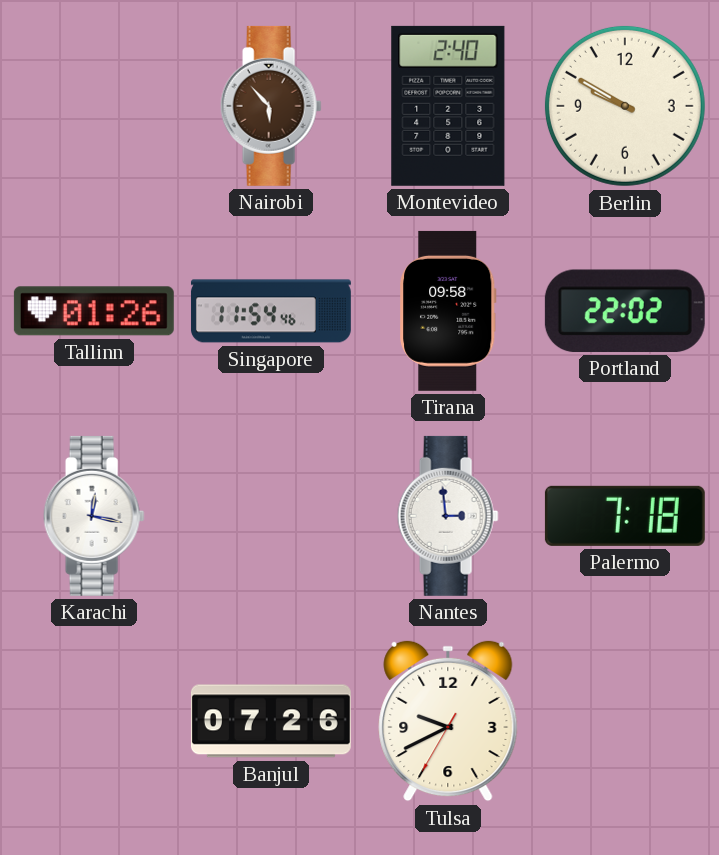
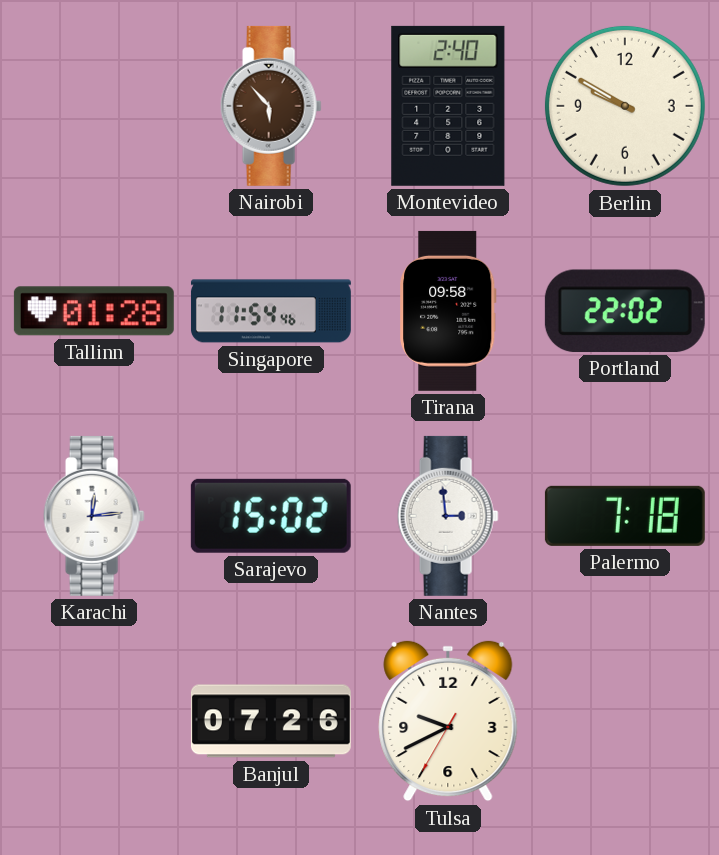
Tallinn: 01:26 -> 01:28 (94, 311)
Karachi: 12:17 -> 12:14 (94, 516)
Sarajevo: none -> 15:02 (271, 516)
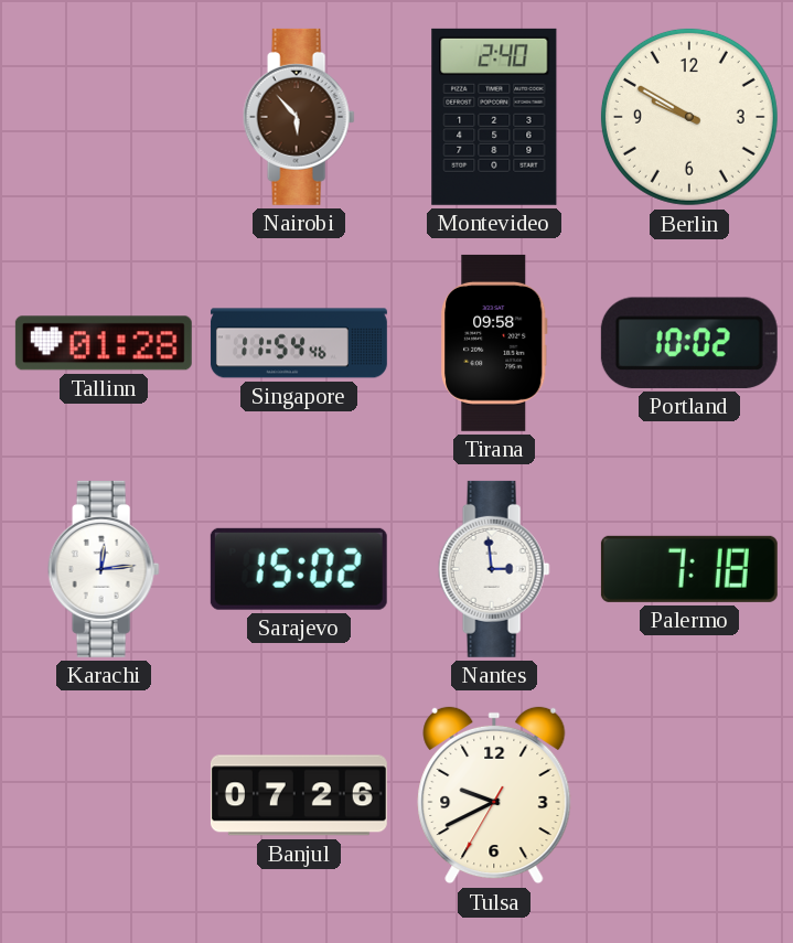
Portland: 22:02 -> 10:02 (689, 343)
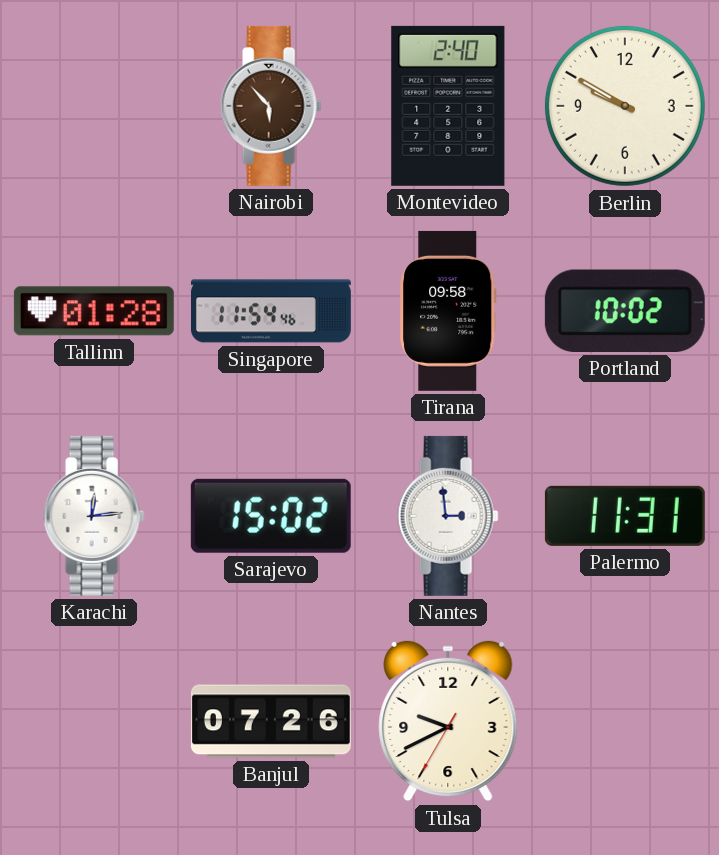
Palermo: 7:18 -> 11:31 (625, 516)
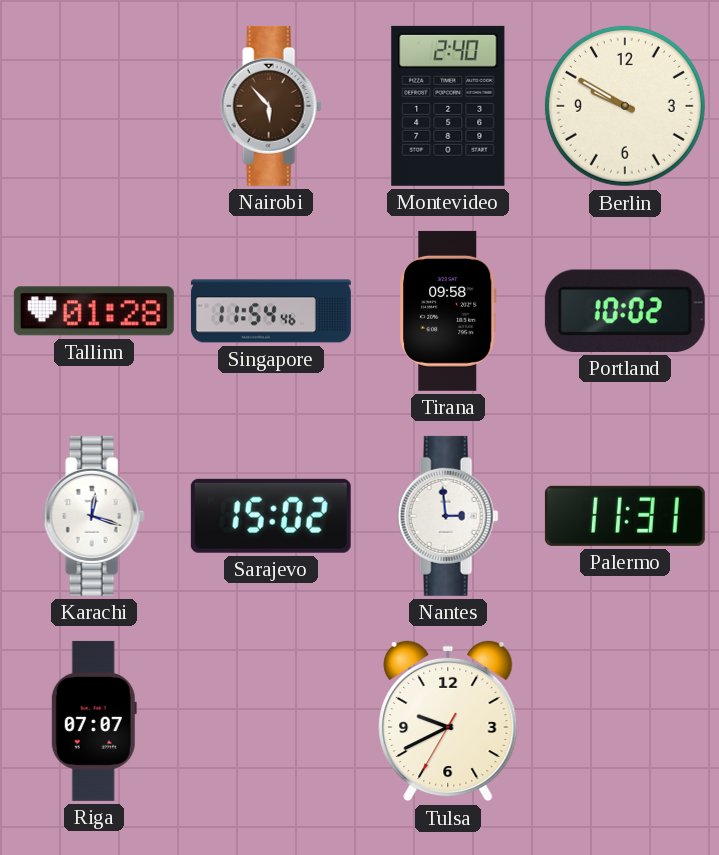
Karachi: 12:14 -> 12:18 (94, 516)
Riga: none -> 07:07 (94, 721)
Banjul: 07:26 -> none (271, 721)
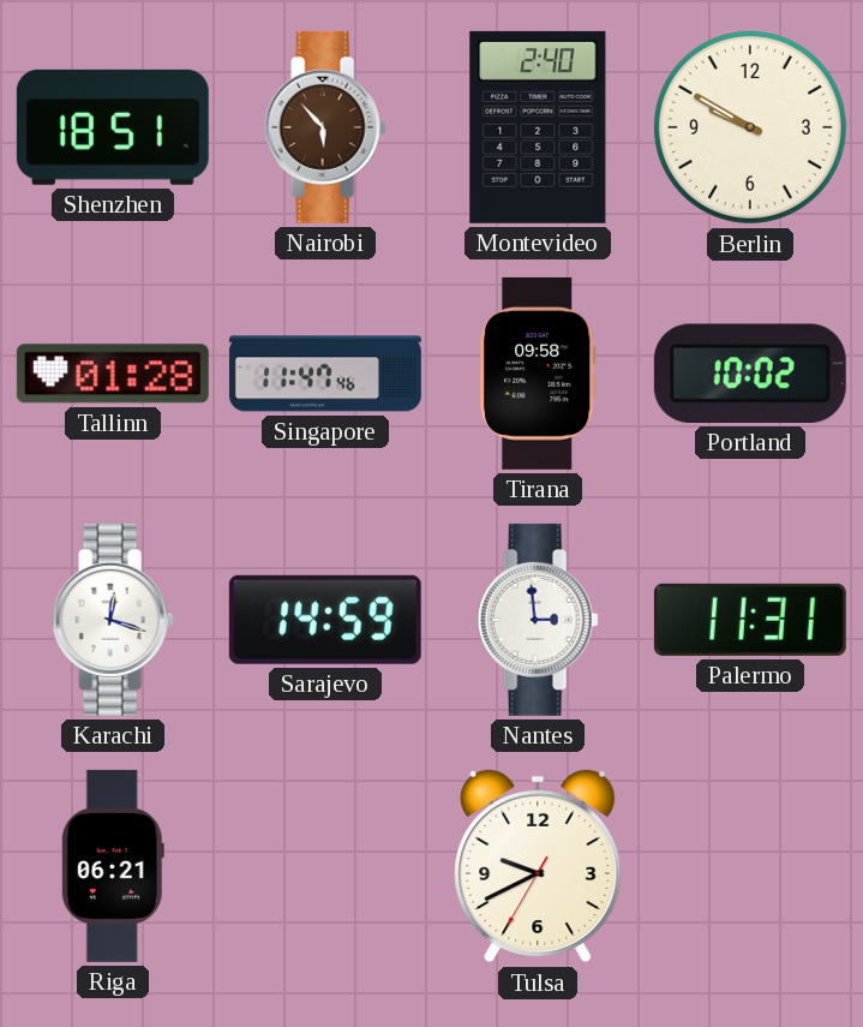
Shenzhen: none -> 18:51 (113, 127)
Singapore: 11:54 -> 11:47 (325, 374)
Sarajevo: 15:02 -> 14:59 (325, 620)
Riga: 07:07 -> 06:21 (113, 866)
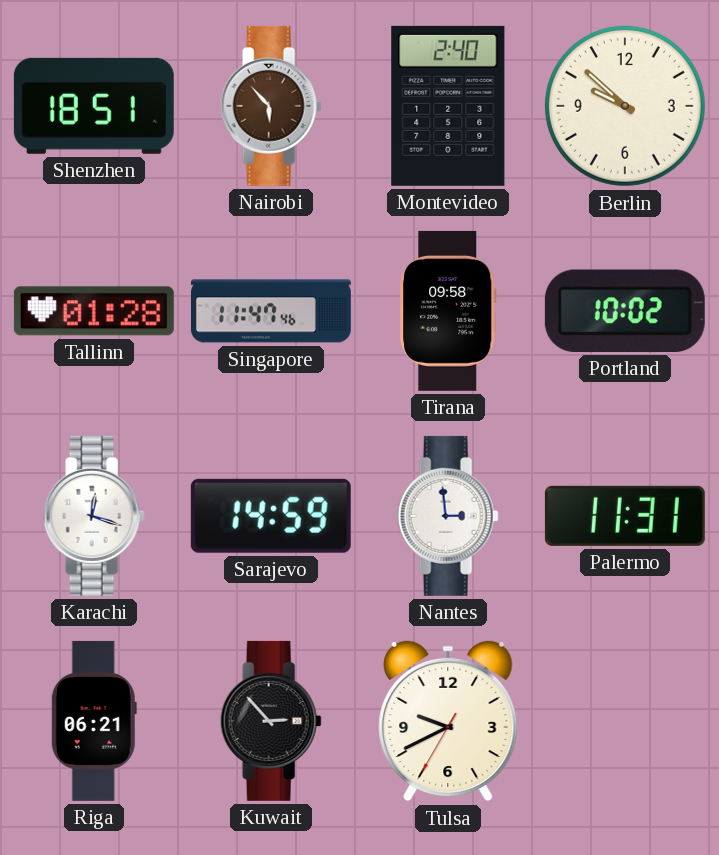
Berlin: 9:50 -> 9:52 (625, 106)
Kuwait: none -> 2:53 (271, 721)
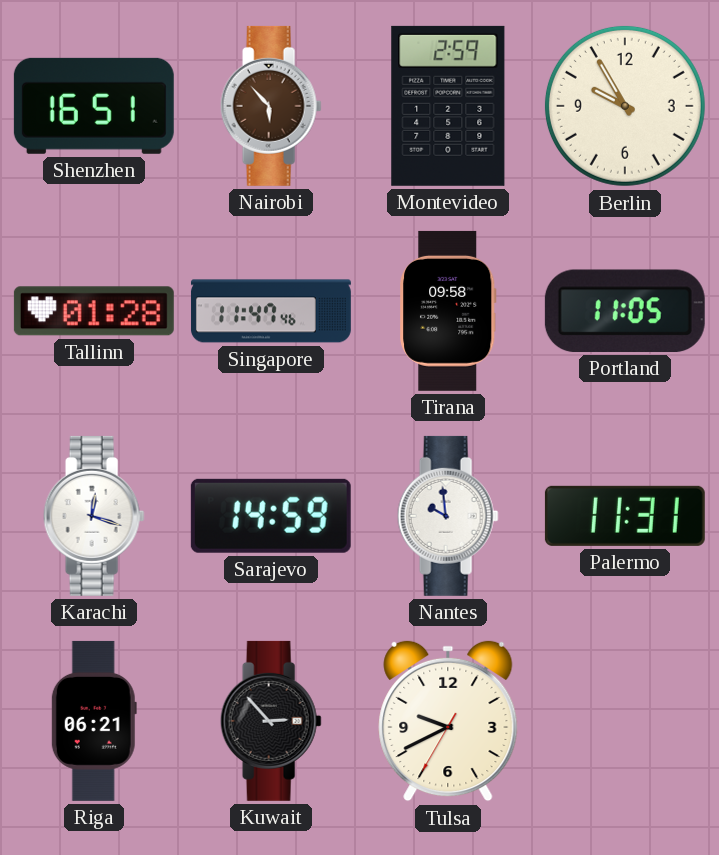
Shenzhen: 18:51 -> 16:51 (94, 106)
Montevideo: 2:40 -> 2:59 (448, 106)
Berlin: 9:52 -> 9:55 (625, 106)
Portland: 10:02 -> 11:05 (625, 311)
Nantes: 2:59 -> 9:59 (448, 516)
